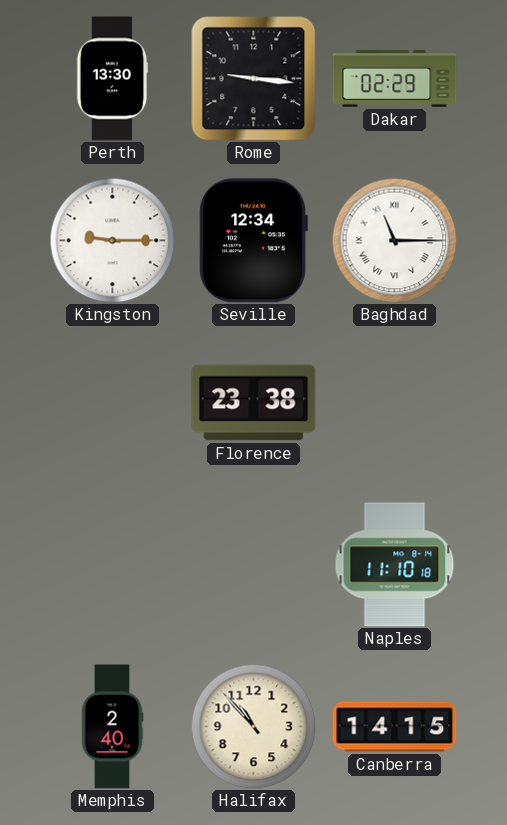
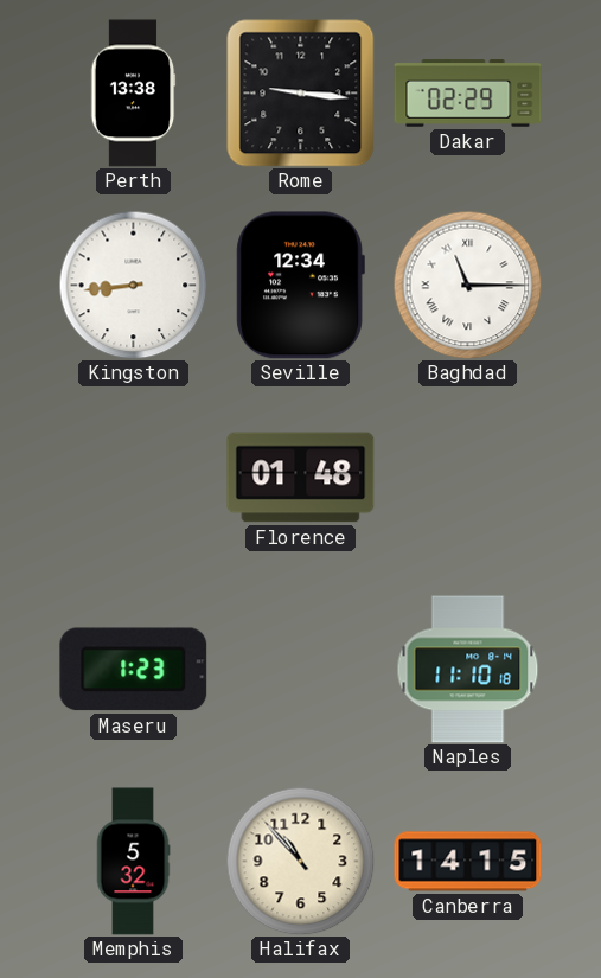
Perth: 13:30 -> 13:38 (133, 94)
Kingston: 9:15 -> 8:44 (133, 285)
Florence: 23:38 -> 01:48 (301, 478)
Maseru: none -> 1:23 (134, 670)
Memphis: 2:40 -> 5:32 (133, 862)
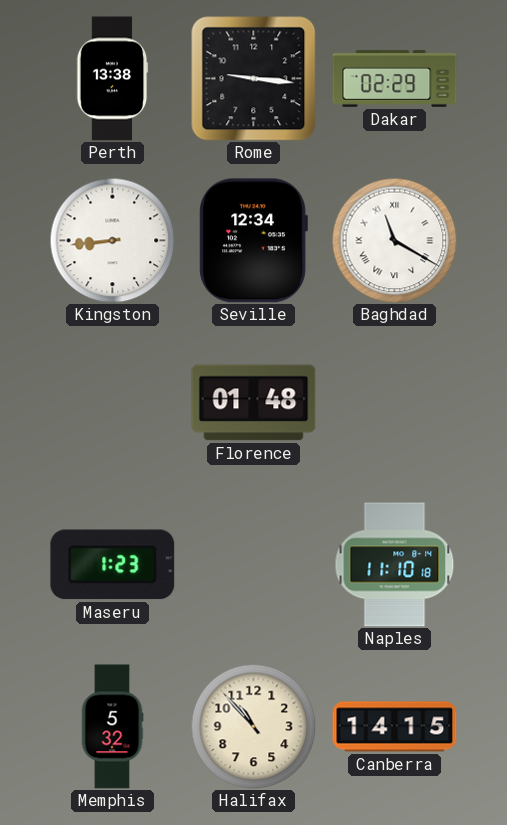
Baghdad: 11:15 -> 11:20 (394, 240)
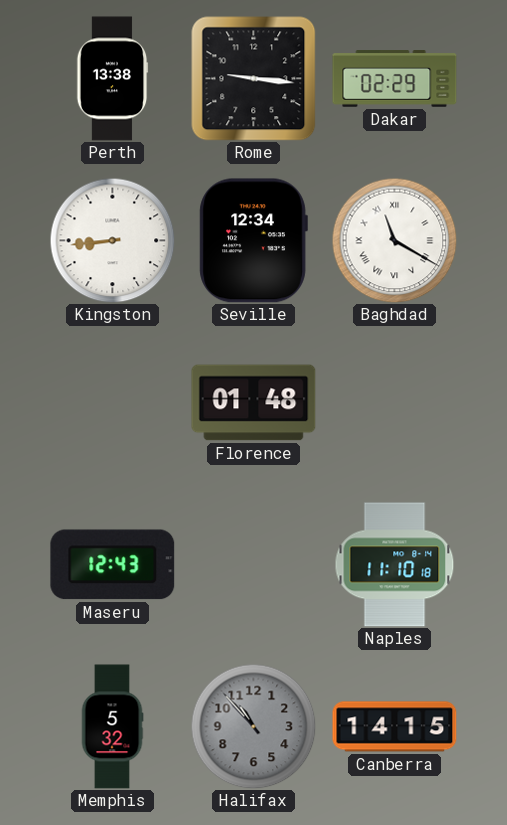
Maseru: 1:23 -> 12:43 (113, 565)
Halifax dial: cream -> grey (253, 726)
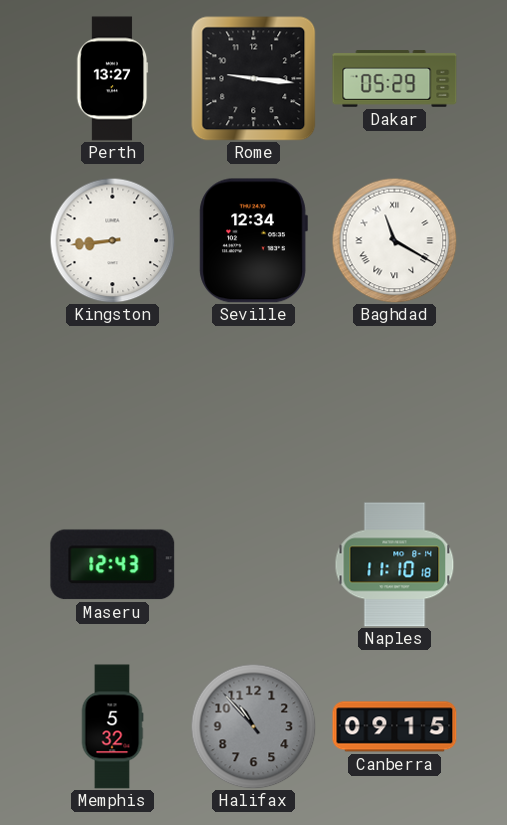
Perth: 13:38 -> 13:27 (112, 79)
Dakar: 02:29 -> 05:29 (395, 79)
Florence: 01:48 -> none (254, 403)
Canberra: 14:15 -> 09:15 (395, 727)
